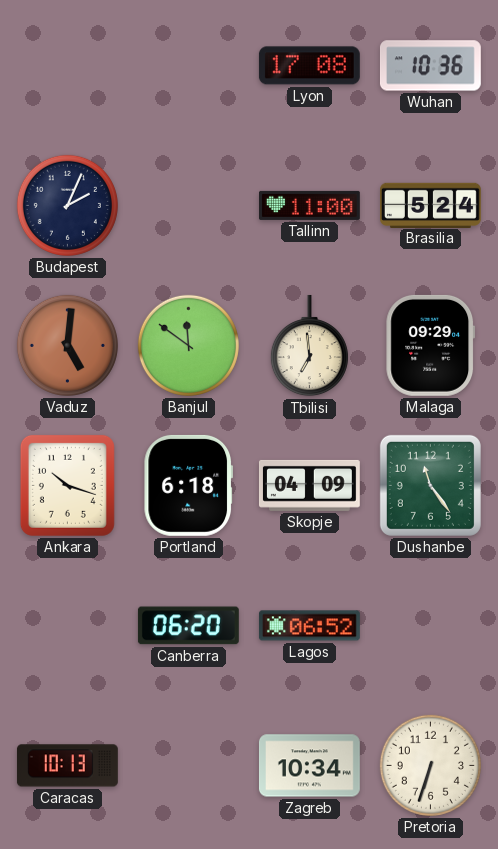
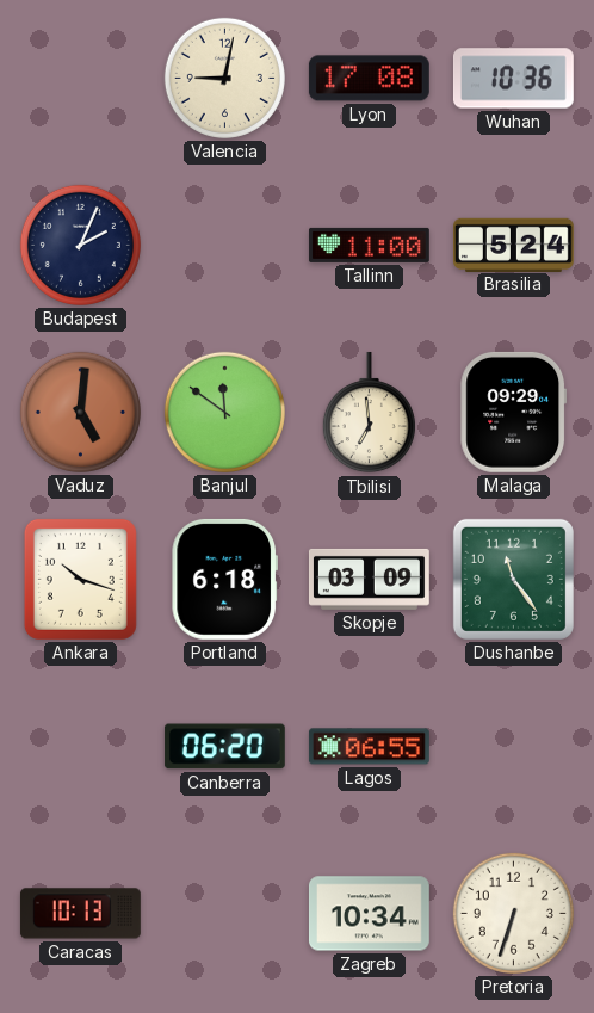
Valencia: none -> 9:02 (224, 78)
Skopje: 04:09 -> 03:09 (369, 579)
Lagos: 06:52 -> 06:55 (369, 747)
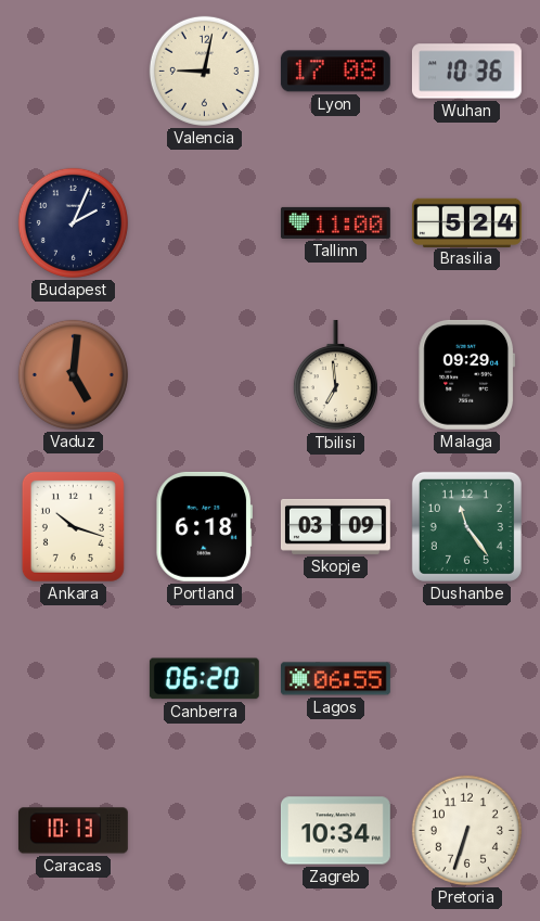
Banjul: 11:51 -> none (224, 412)
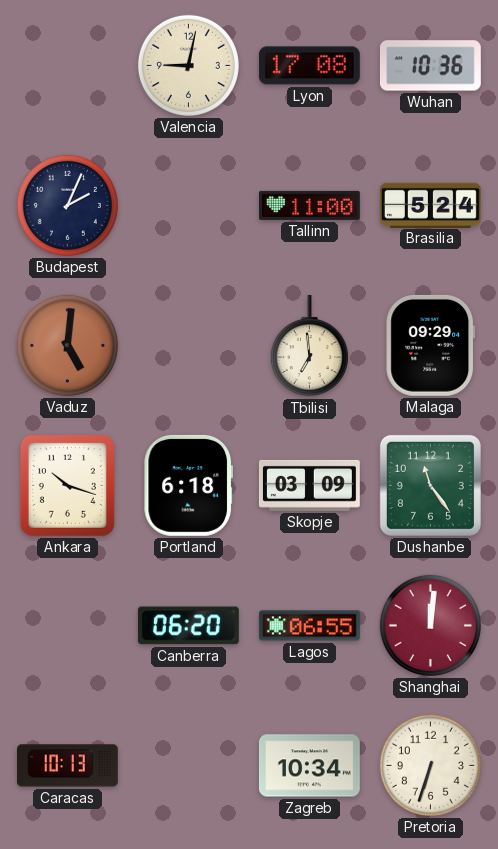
Shanghai: none -> 12:01 (430, 625)
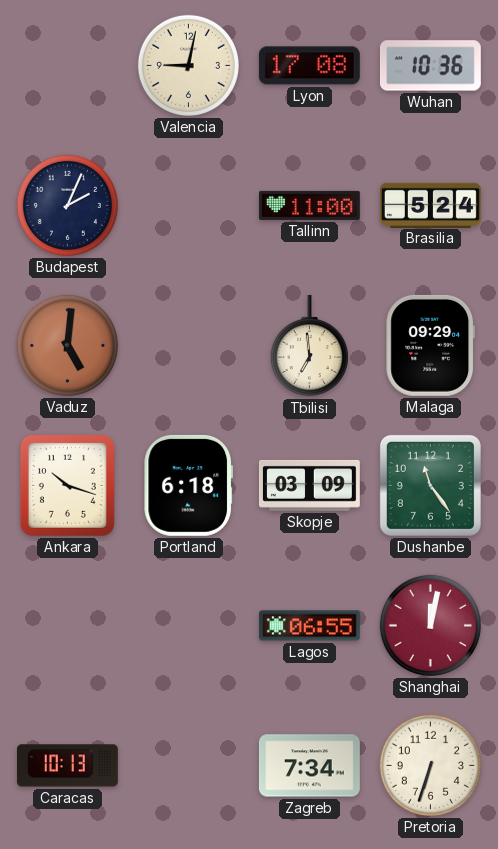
Canberra: 06:20 -> none (188, 626)
Shanghai: 12:01 -> 12:02 (430, 625)
Zagreb: 10:34 -> 7:34 (309, 766)
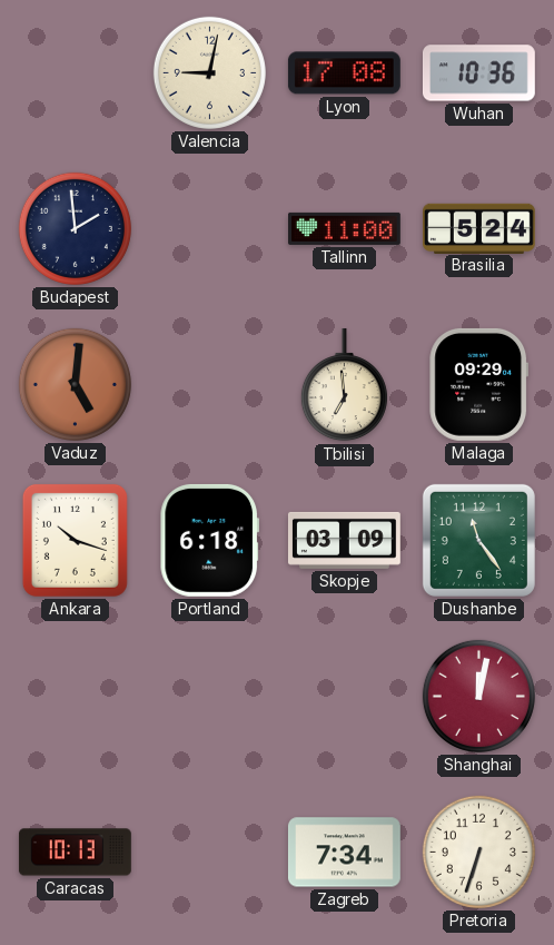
Budapest: 2:04 -> 1:59 (75, 228)
Lagos: 06:55 -> none (309, 626)
